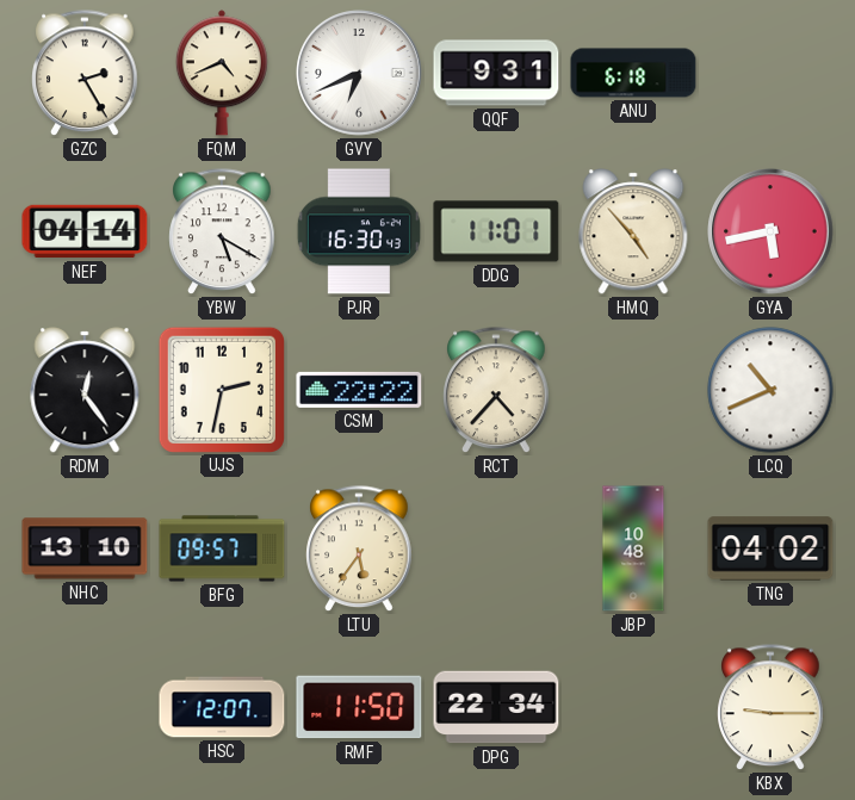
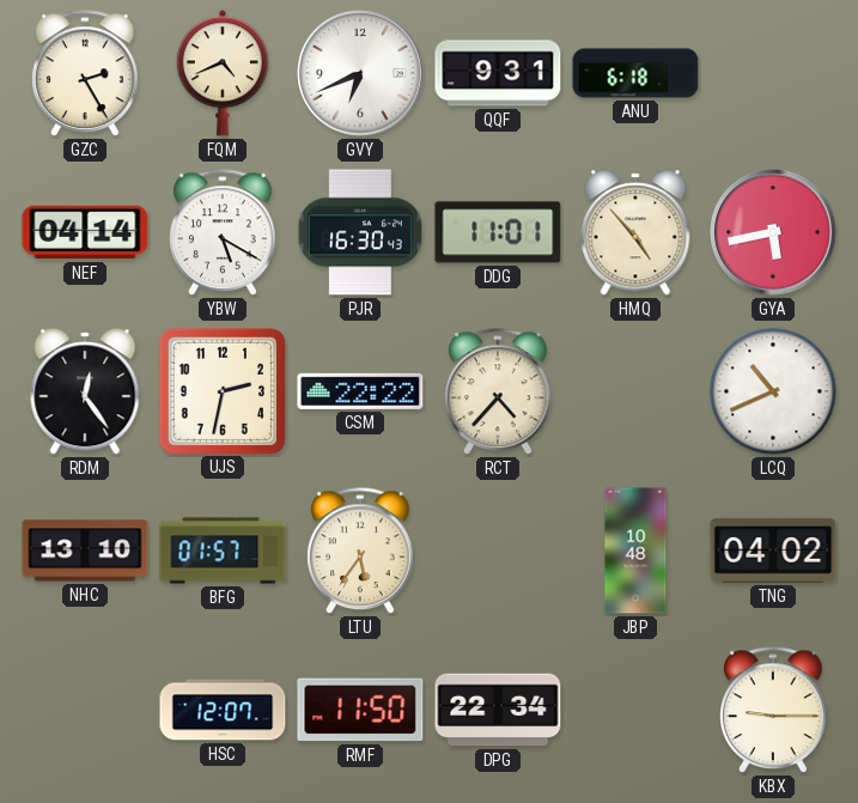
BFG: 09:57 -> 01:57 (223, 550)
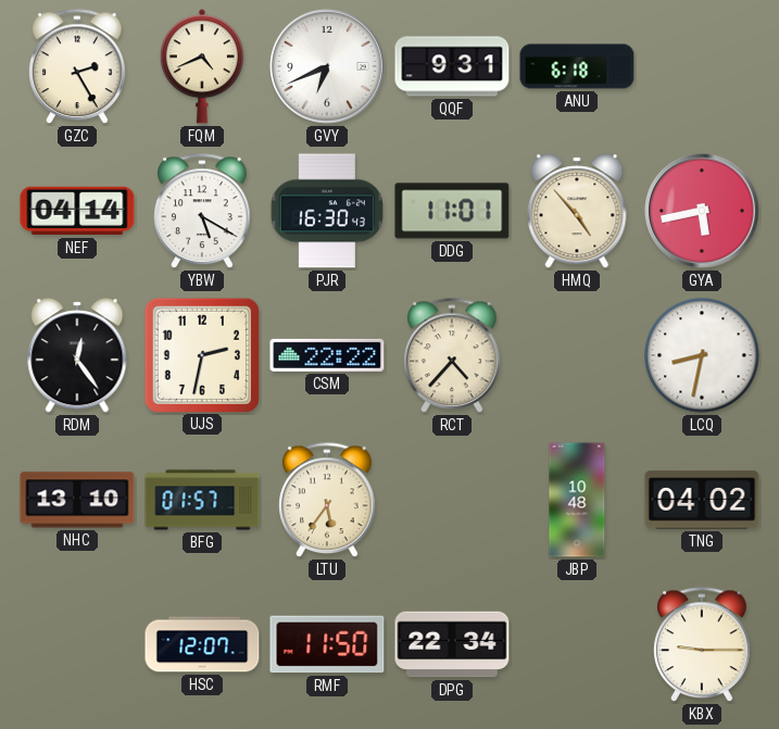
LCQ: 10:41 -> 8:32 (702, 355)
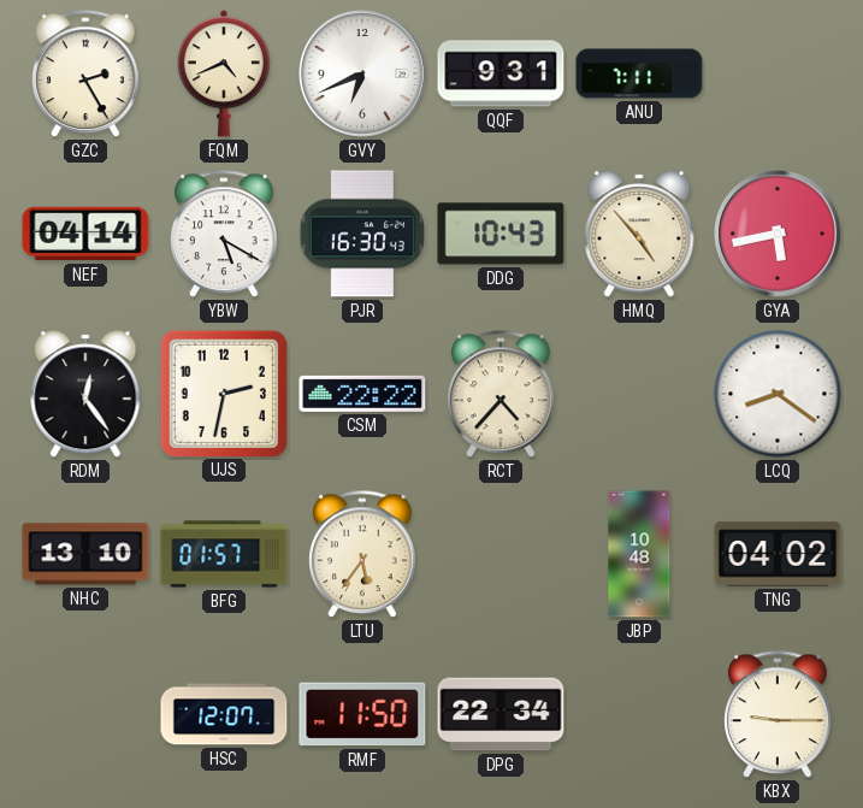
ANU: 6:18 -> 7:11 (639, 73)
DDG: 11:01 -> 10:43 (501, 234)
LCQ: 8:32 -> 8:21 (778, 394)
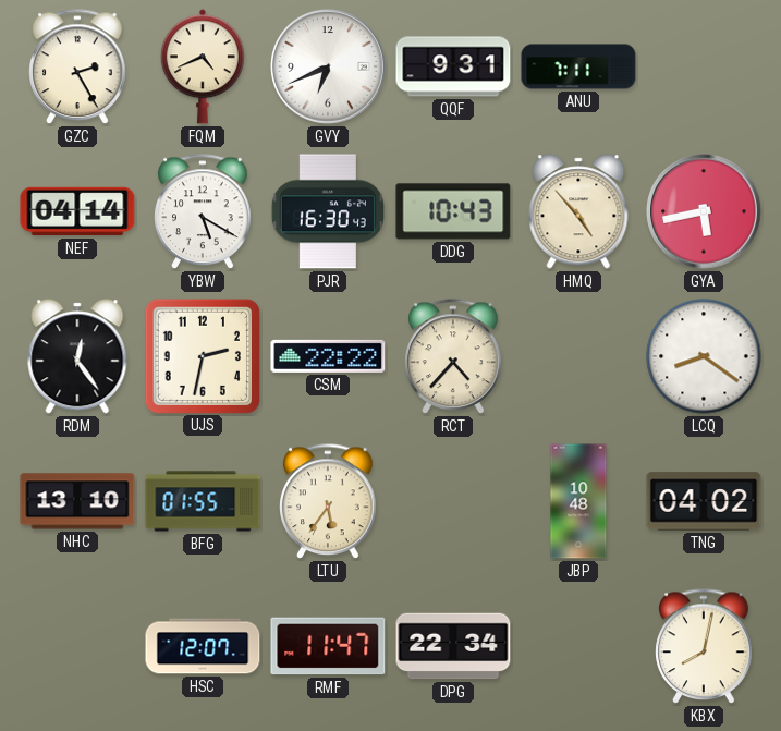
BFG: 01:57 -> 01:55 (203, 501)
RMF: 11:50 -> 11:47 (328, 646)
KBX: 9:15 -> 8:02 (704, 647)
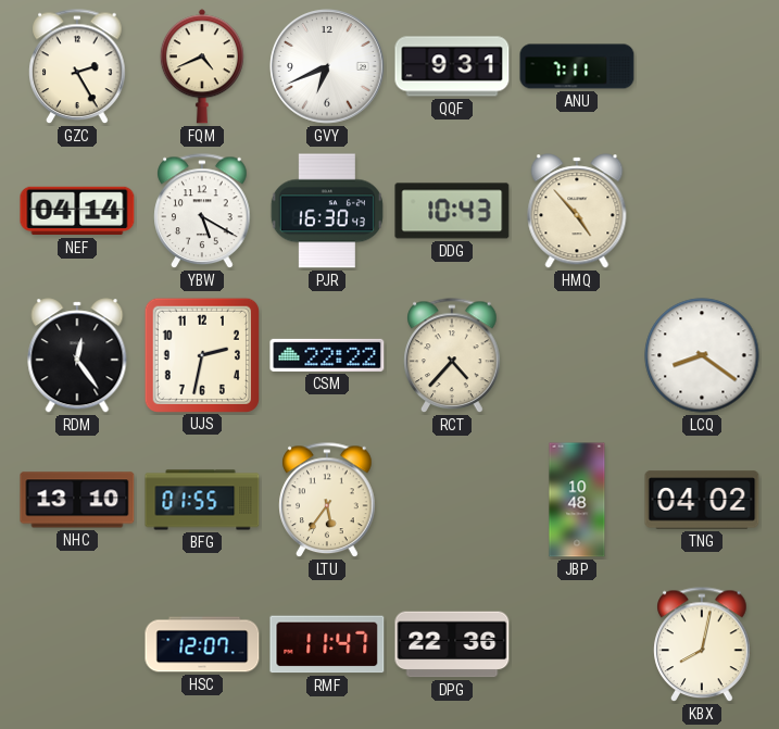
GYA: 5:43 -> none (704, 211)
DPG: 22:34 -> 22:36 (452, 644)
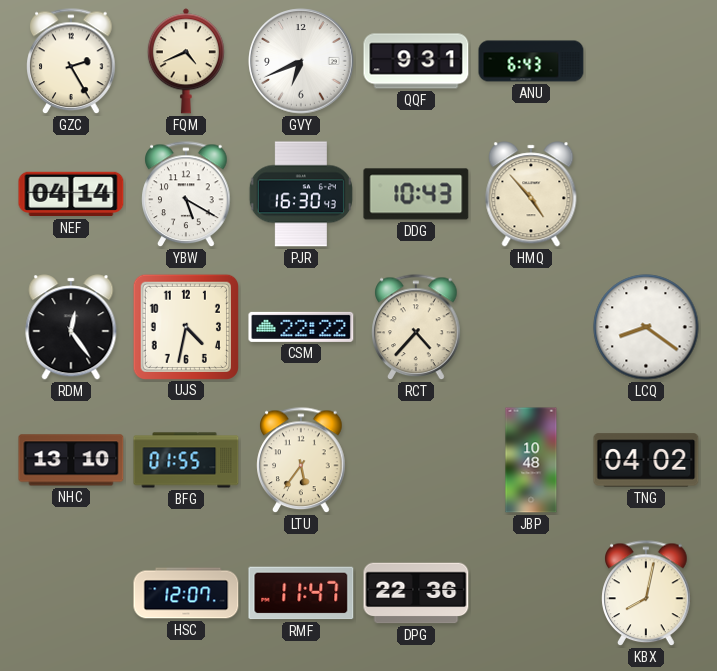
ANU: 7:11 -> 6:43 (531, 61)
UJS: 2:32 -> 4:32 (185, 326)
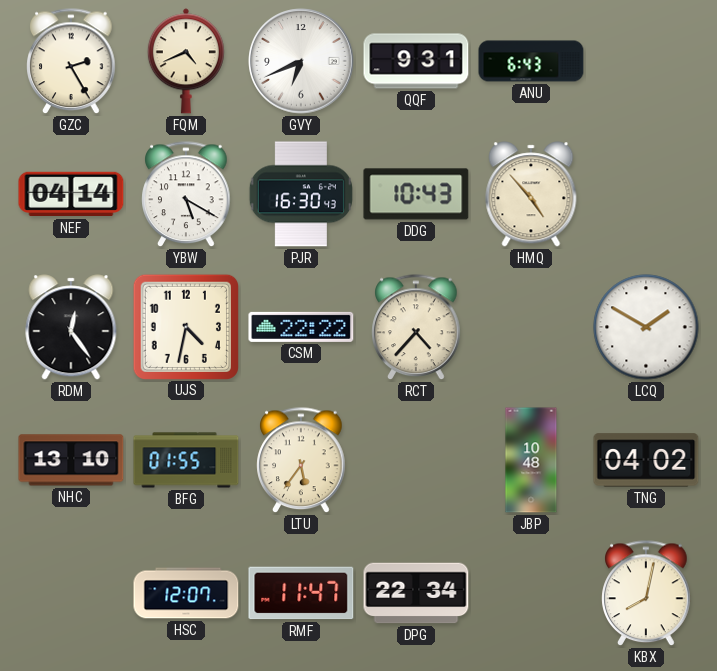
LCQ: 8:21 -> 1:50 (646, 327)
DPG: 22:36 -> 22:34 (416, 593)
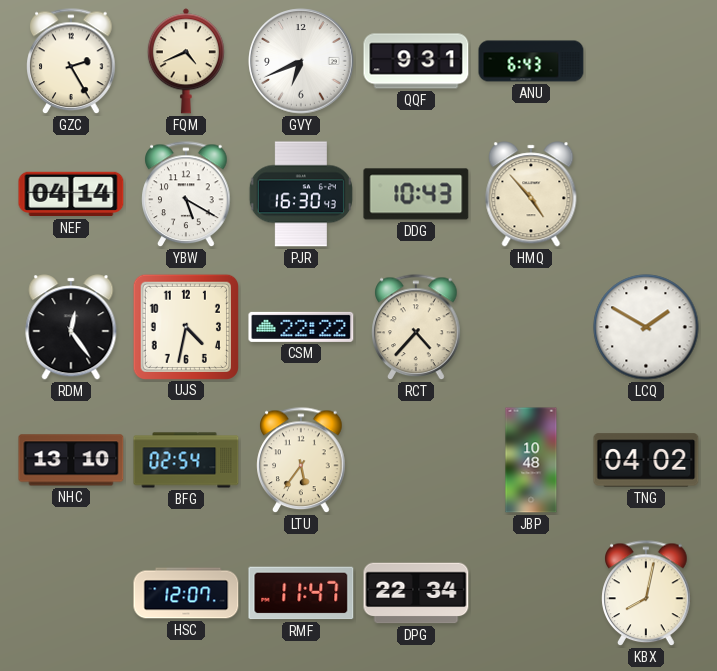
BFG: 01:55 -> 02:54 (186, 460)
